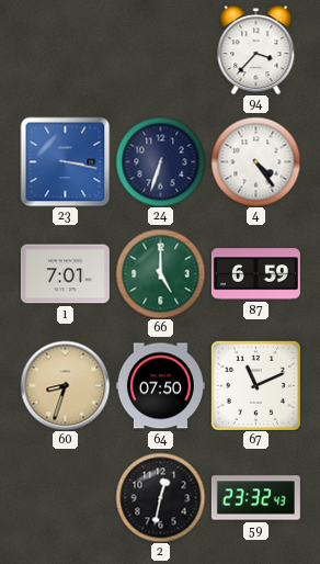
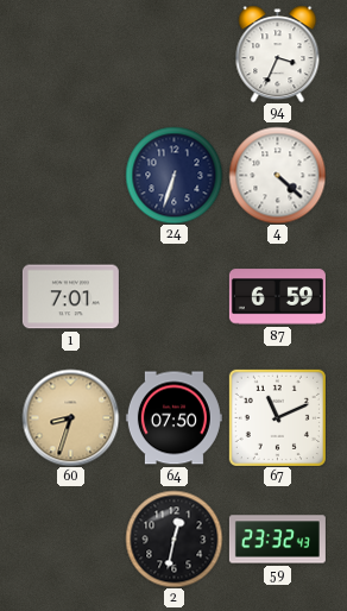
94: 3:37 -> 3:34 (278, 53)
23: 3:17 -> none (65, 161)
4: 4:24 -> 4:22 (277, 175)
66: 5:00 -> none (160, 273)
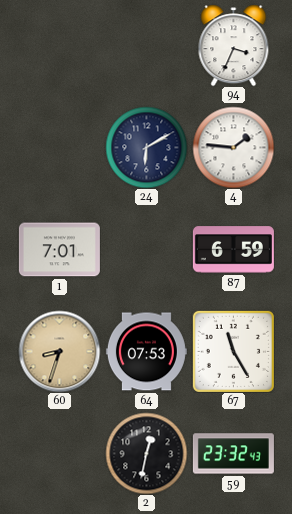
24: 6:33 -> 6:10 (146, 147)
4: 4:22 -> 1:46 (233, 147)
64: 07:50 -> 07:53 (146, 352)
67: 11:11 -> 11:25 (233, 351)
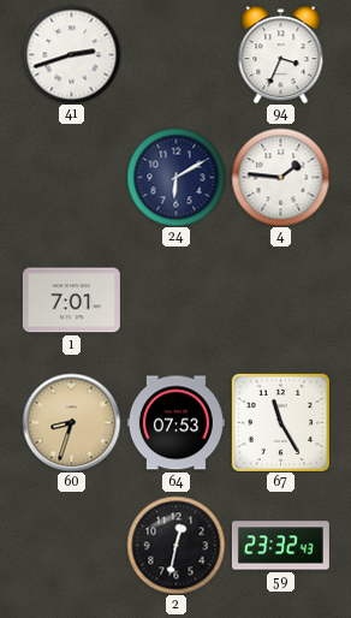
41: none -> 2:42 (71, 54)
87: 6:59 -> none (233, 250)
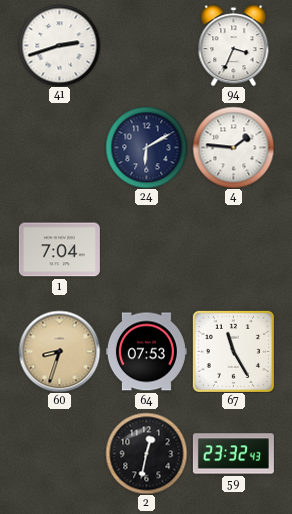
1: 7:01 -> 7:04 (59, 250)
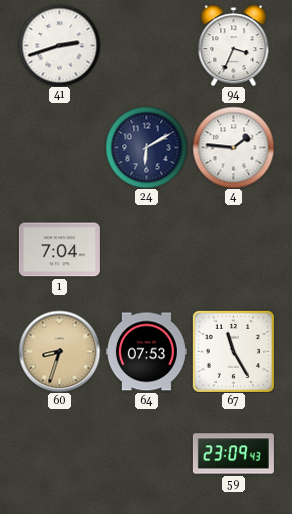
2: 12:32 -> none (146, 453)
59: 23:32 -> 23:09 (233, 454)
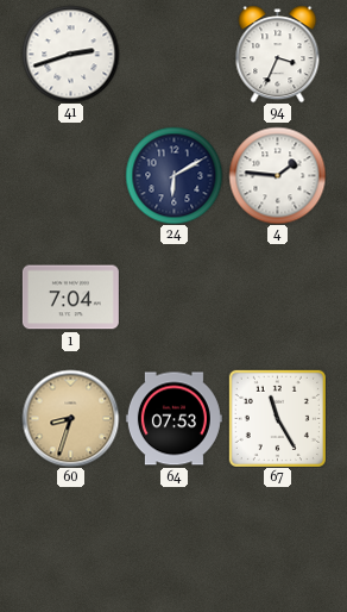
59: 23:09 -> none (233, 454)
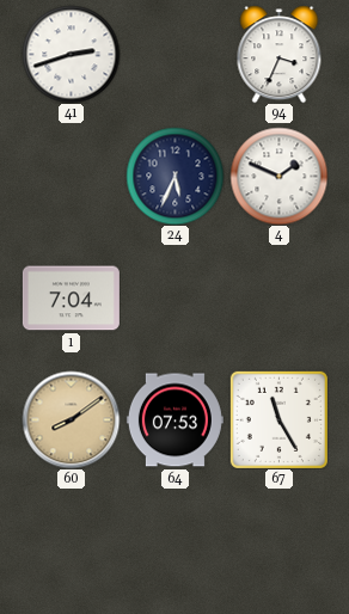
24: 6:10 -> 5:34 (174, 176)
4: 1:46 -> 1:49 (278, 176)
60: 8:33 -> 8:09 (71, 419)
